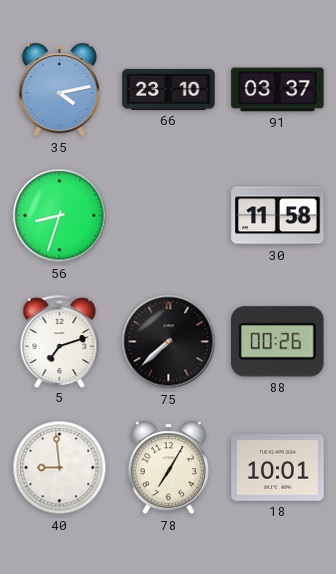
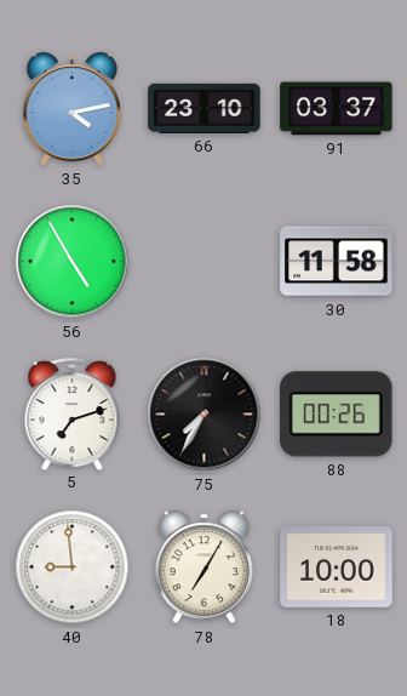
56: 8:33 -> 4:55 (73, 262)
75: 7:38 -> 7:35 (205, 415)
18: 10:01 -> 10:00 (337, 567)
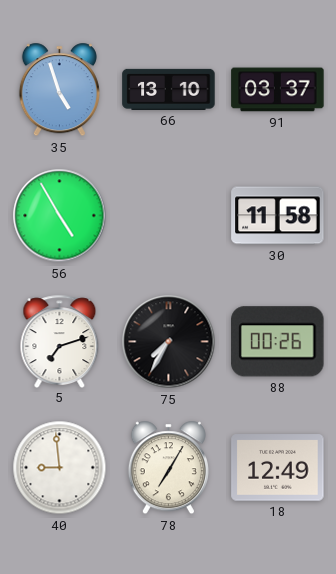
35: 4:13 -> 4:57 (59, 90)
66: 23:10 -> 13:10 (169, 89)
18: 10:00 -> 12:49 (278, 468)
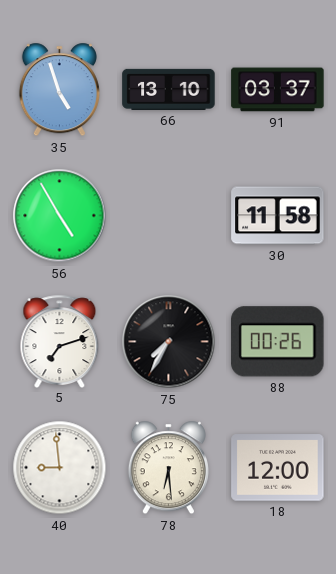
78: 7:05 -> 6:29 (168, 468)
18: 12:49 -> 12:00 (278, 468)
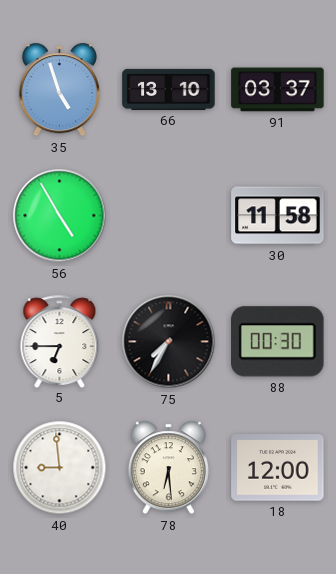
5: 7:12 -> 6:45 (60, 341)
88: 00:26 -> 00:30 (278, 342)
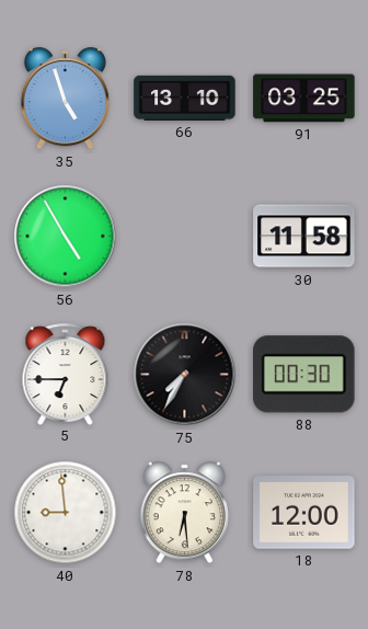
91: 03:37 -> 03:25 (304, 99)
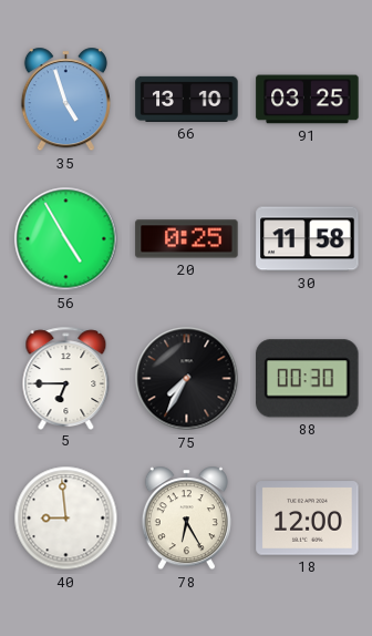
20: none -> 0:25 (187, 239)
78: 6:29 -> 6:25 (186, 519)
